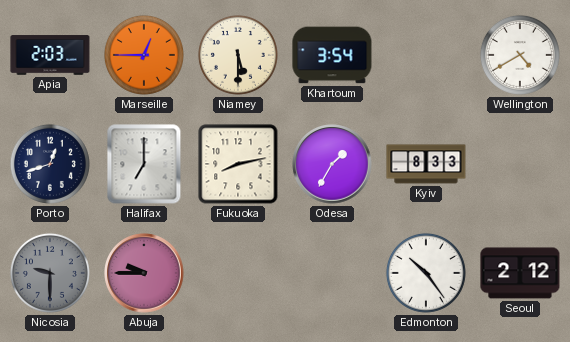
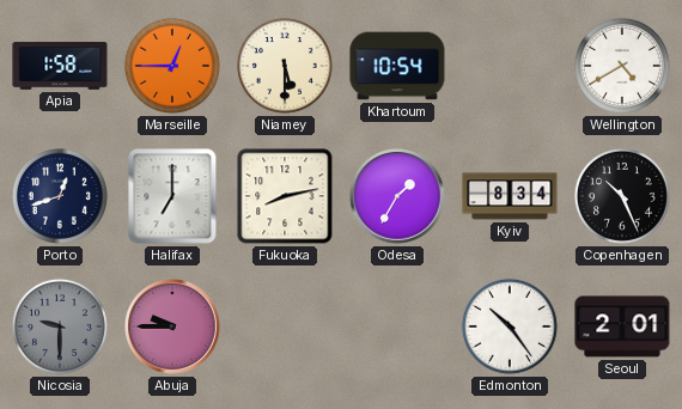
Apia: 2:03 -> 1:58 (60, 66)
Khartoum: 3:54 -> 10:54 (397, 66)
Kyiv: 8:33 -> 8:34 (510, 196)
Copenhagen: none -> 10:26 (622, 196)
Seoul: 2:12 -> 2:01 (622, 326)
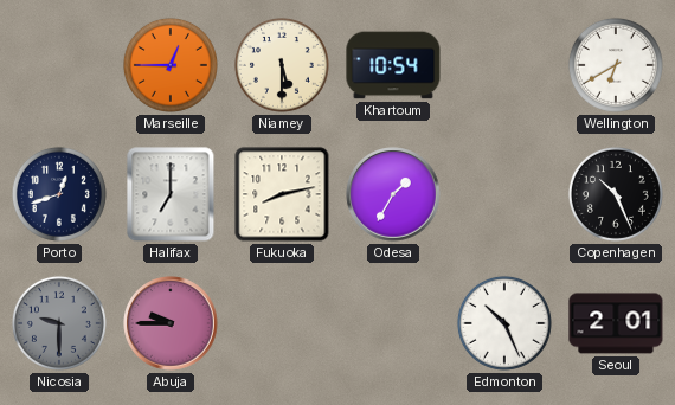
Apia: 1:58 -> none (60, 66)
Wellington: 4:40 -> 6:40 (616, 65)
Kyiv: 8:34 -> none (510, 196)
Edmonton: 10:24 -> 10:26 (504, 323)
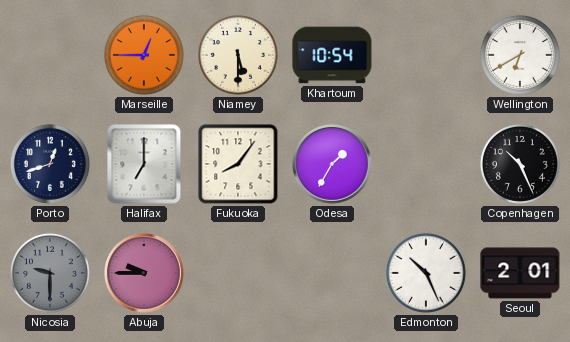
Fukuoka: 8:13 -> 8:06 (238, 164)
